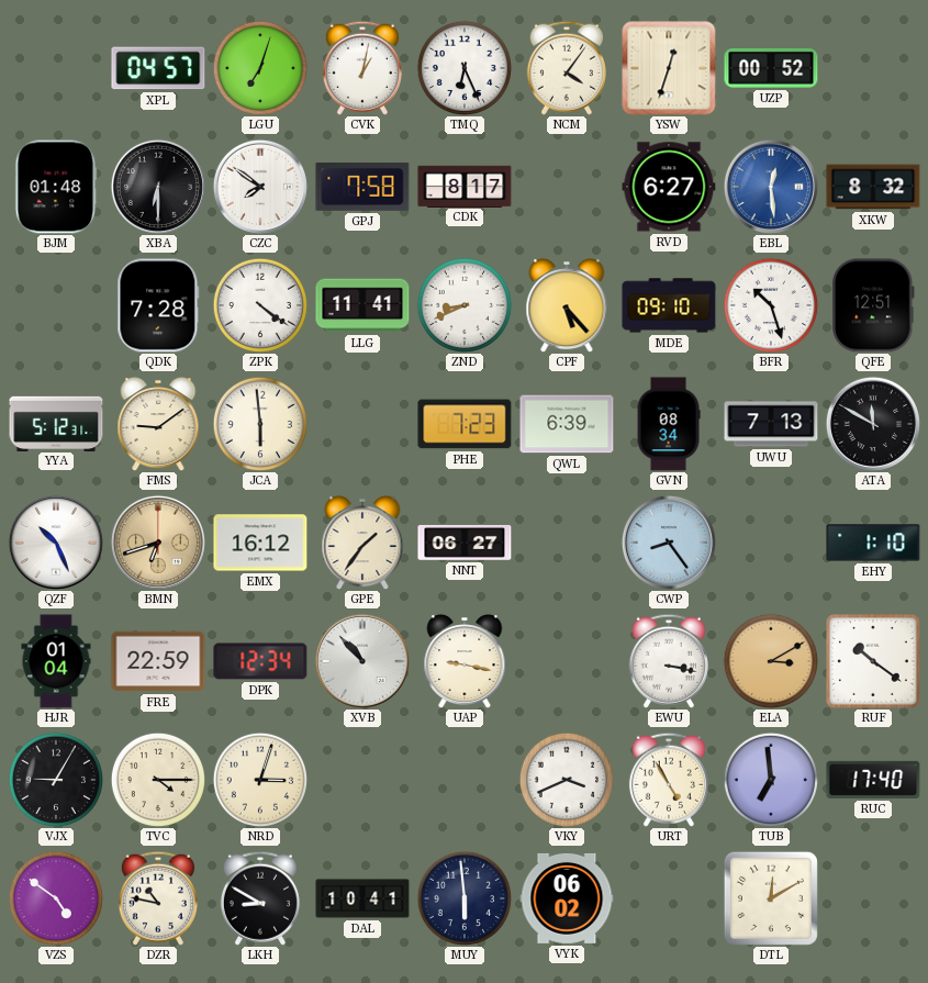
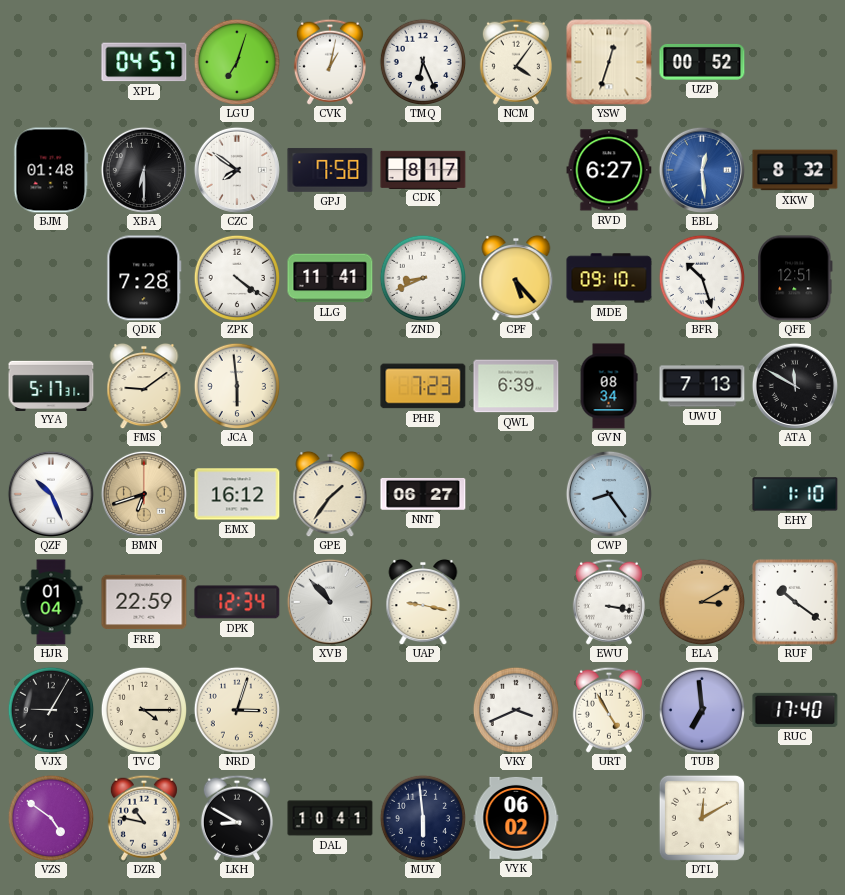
YYA: 5:12 -> 5:17 (51, 385)
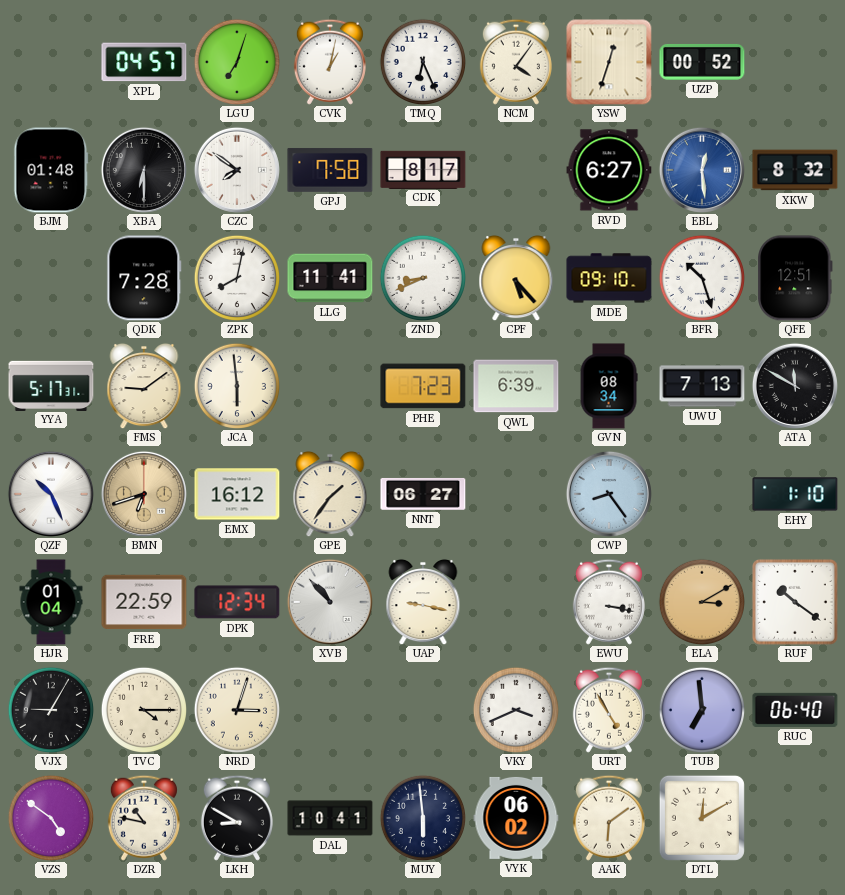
ZPK: 4:21 -> 8:02 (236, 277)
RUC: 17:40 -> 06:40 (795, 710)
AAK: none -> 6:09 (609, 818)
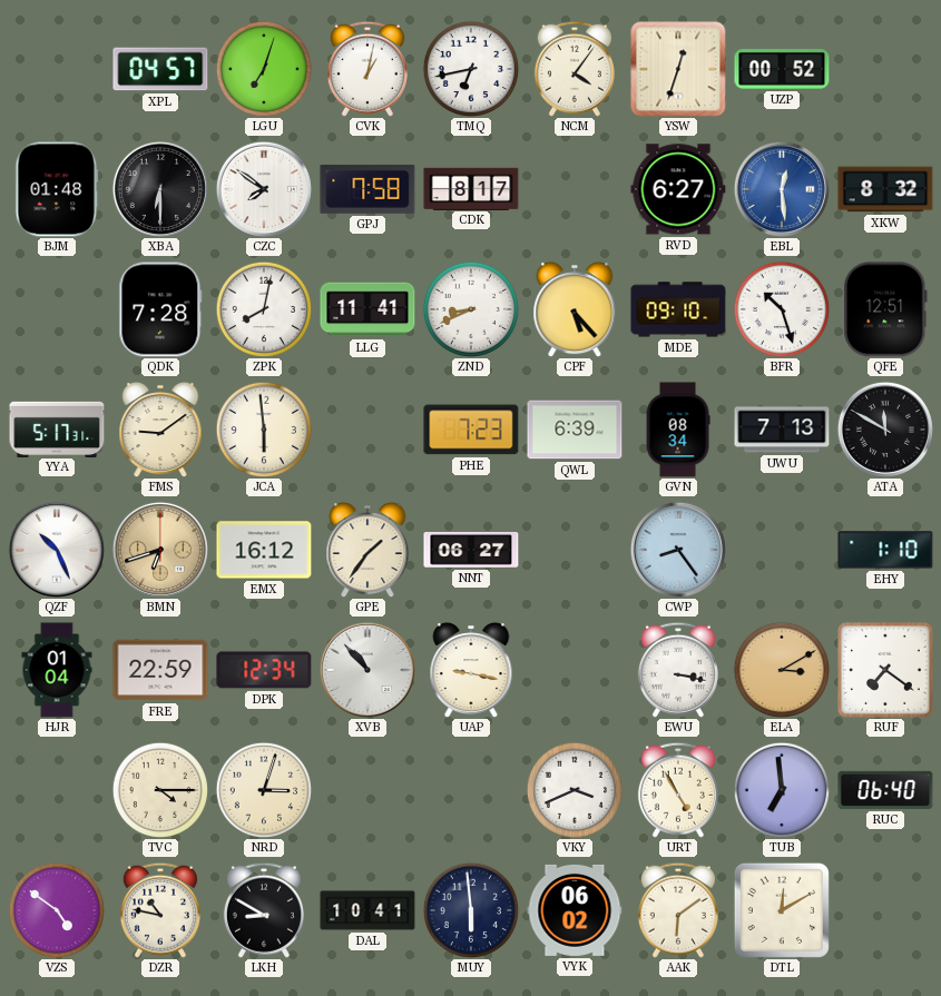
TMQ: 6:26 -> 6:43 (470, 68)
RUF: 10:21 -> 7:21 (885, 670)
VJX: 9:05 -> none (50, 709)
